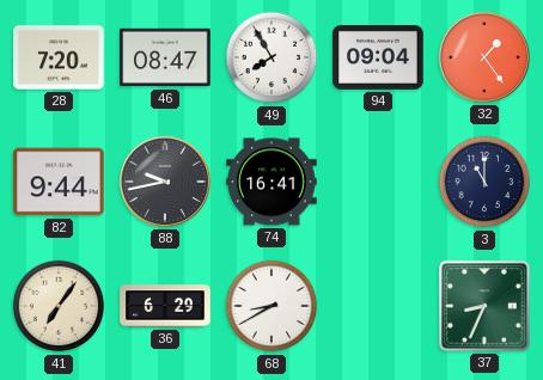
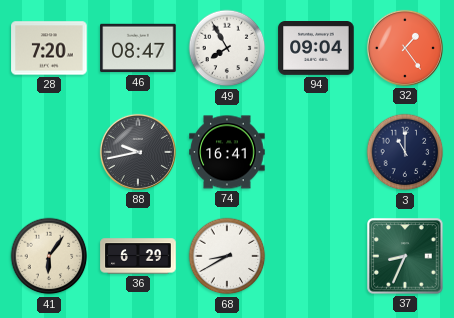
82: 9:44 -> none (59, 182)
41: 7:06 -> 6:06 (49, 256)
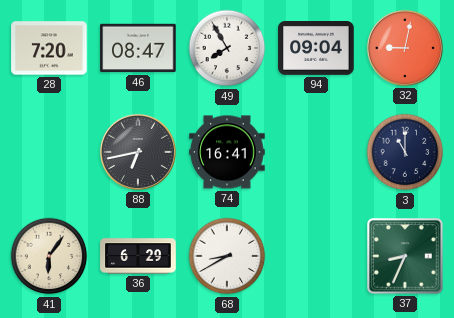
32: 1:24 -> 9:02 (405, 48)
88: 9:43 -> 6:43 (138, 152)
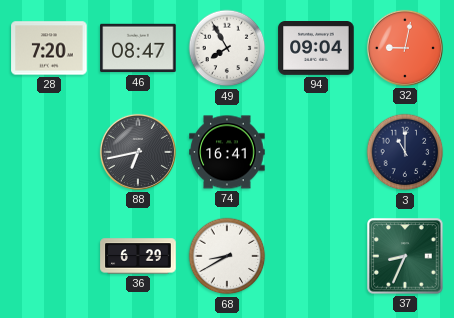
41: 6:06 -> none (49, 256)
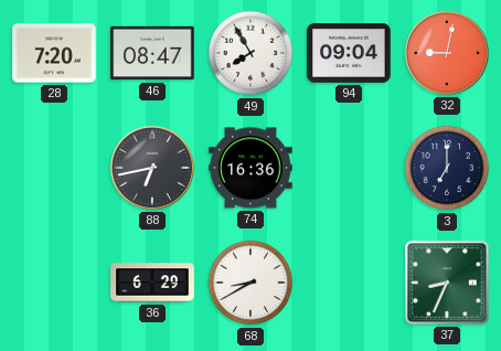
74: 16:41 -> 16:36 (250, 168)
3: 11:00 -> 7:00 (447, 168)
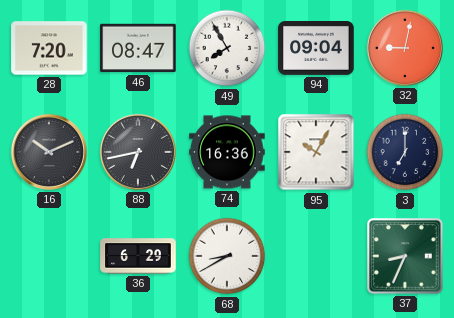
16: none -> 10:11 (49, 152)
95: none -> 10:05 (316, 152)
